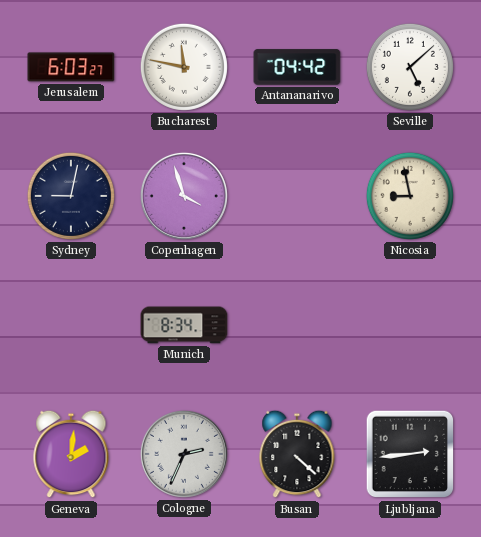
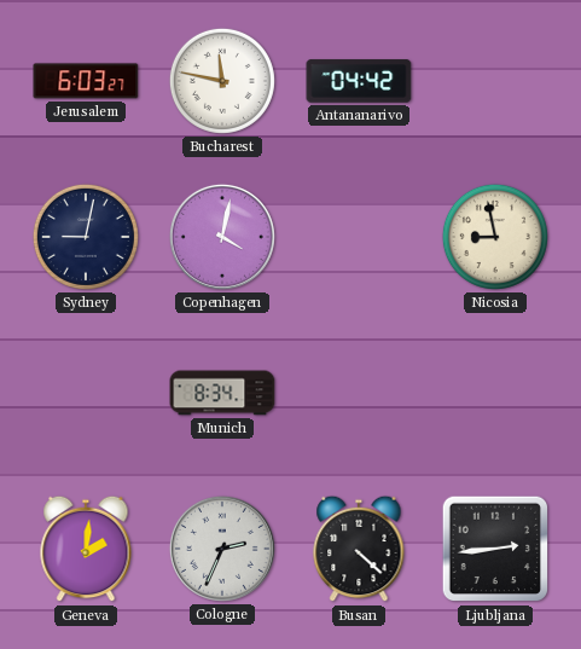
Seville: 5:08 -> none (410, 67)
Copenhagen: 3:57 -> 4:02 (222, 237)
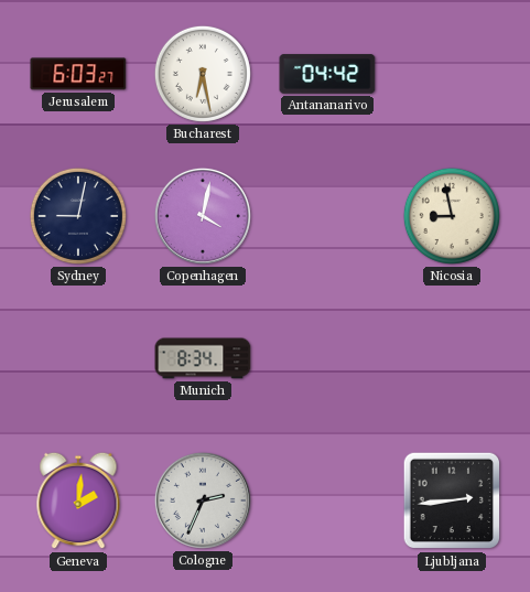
Bucharest: 11:47 -> 6:28 (203, 74)
Busan: 4:22 -> none (359, 549)
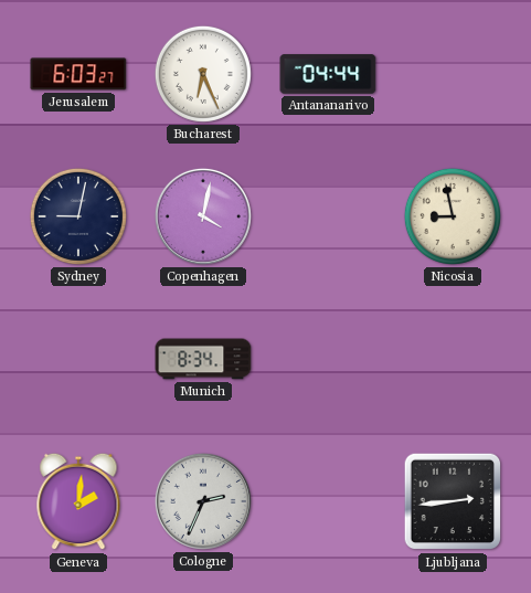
Bucharest: 6:28 -> 6:26 (203, 74)
Antananarivo: 04:42 -> 04:44 (328, 74)
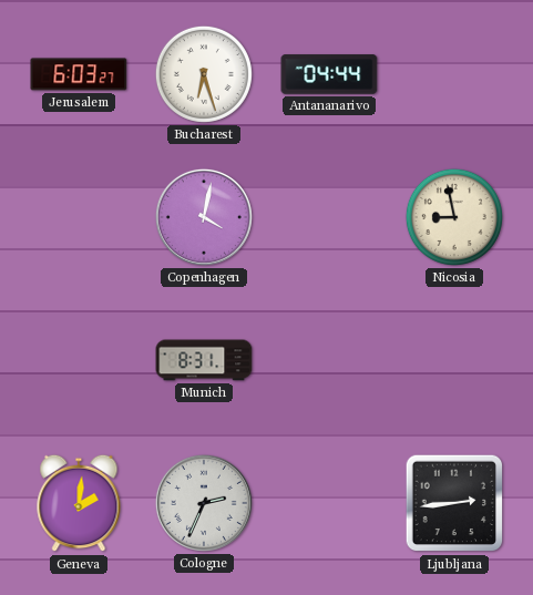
Bucharest: 6:26 -> 6:27 (204, 74)
Sydney: 9:02 -> none (78, 216)
Munich: 8:34 -> 8:31 (204, 360)
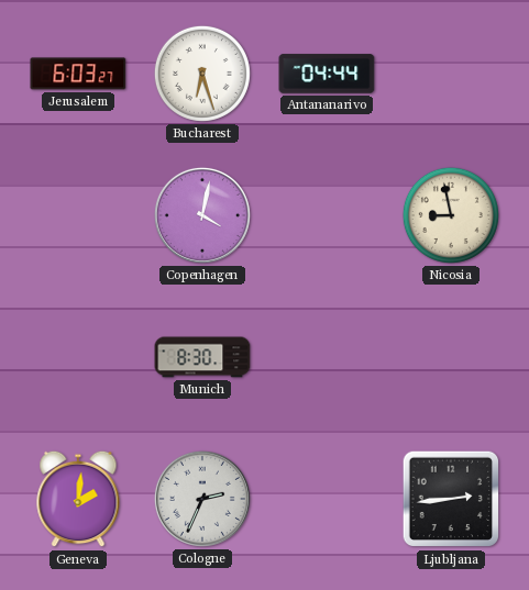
Munich: 8:31 -> 8:30 (202, 357)
